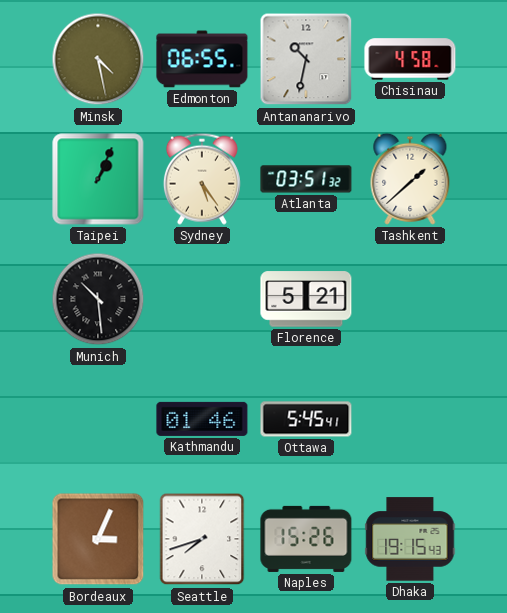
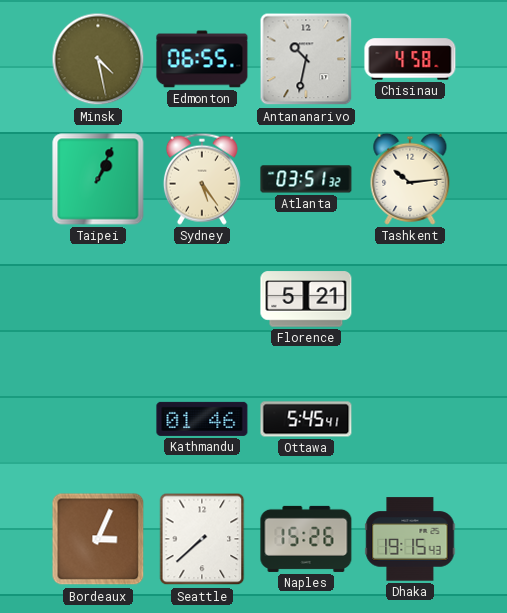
Tashkent: 1:38 -> 10:14 (410, 179)
Munich: 10:29 -> none (98, 299)
Seattle: 7:42 -> 7:38 (202, 539)
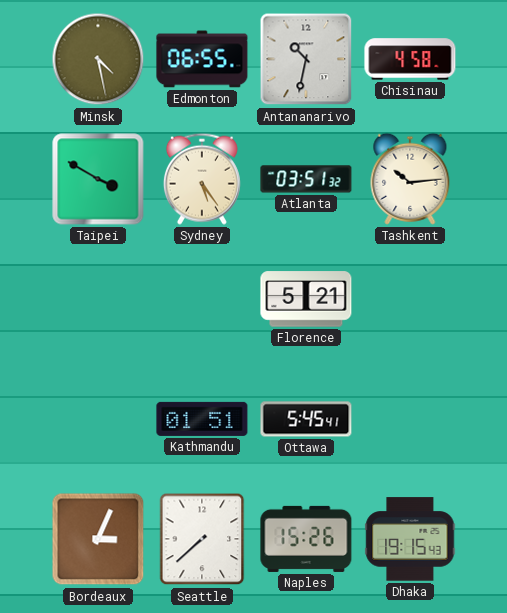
Taipei: 1:04 -> 3:50 (98, 179)
Kathmandu: 01:46 -> 01:51 (202, 419)
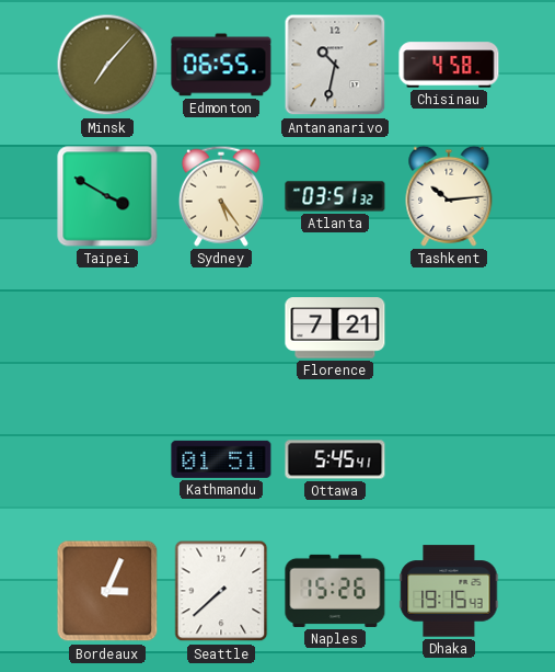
Minsk: 4:28 -> 7:07 (107, 65)
Florence: 5:21 -> 7:21 (335, 328)
